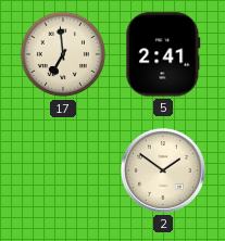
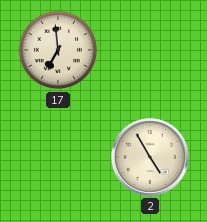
5: 2:41 -> none (163, 54)
2: 1:51 -> 4:55 (150, 157)
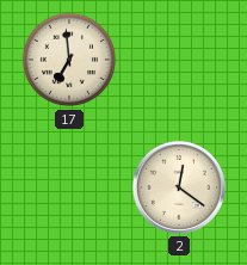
2: 4:55 -> 12:21 (179, 187)
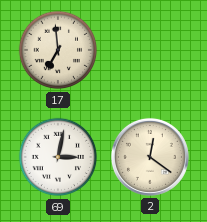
69: none -> 3:02 (58, 157)
